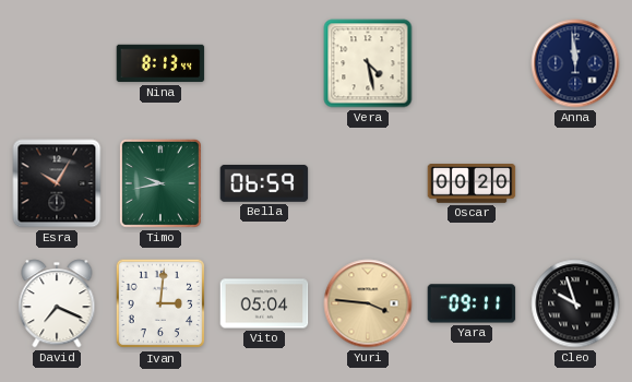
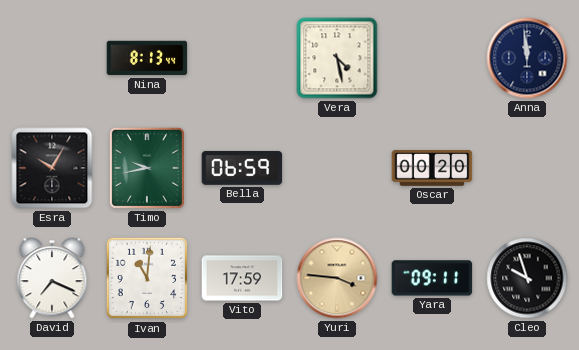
Ivan: 3:01 -> 11:01 (147, 278)
Vito: 05:04 -> 17:59 (242, 278)
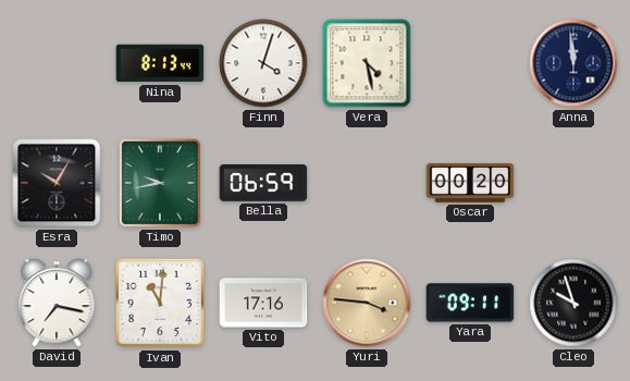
Finn: none -> 4:03 (263, 63)
David: 7:19 -> 7:17 (57, 303)
Vito: 17:59 -> 17:16 (263, 303)
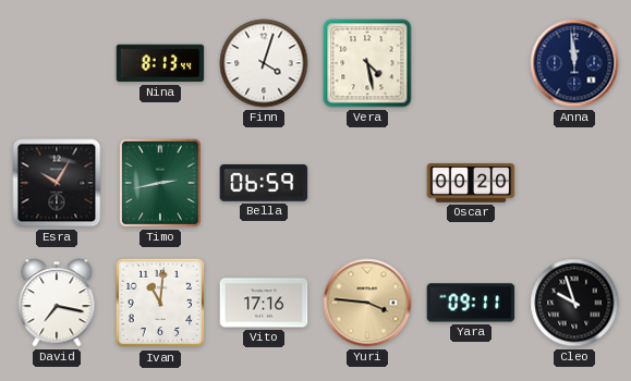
Timo: 9:43 -> 2:43 (160, 183)
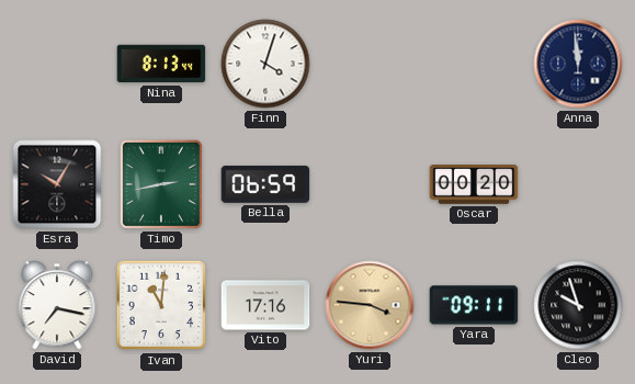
Vera: 4:28 -> none (367, 63)
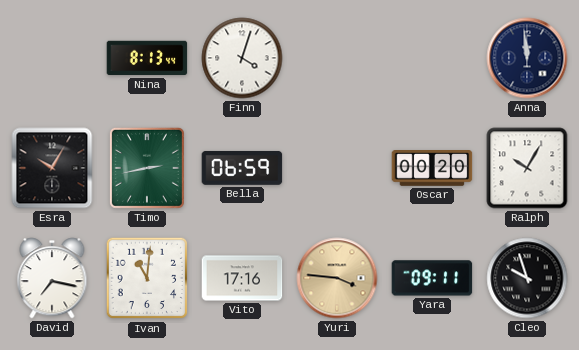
Ralph: none -> 10:05 (527, 168)
